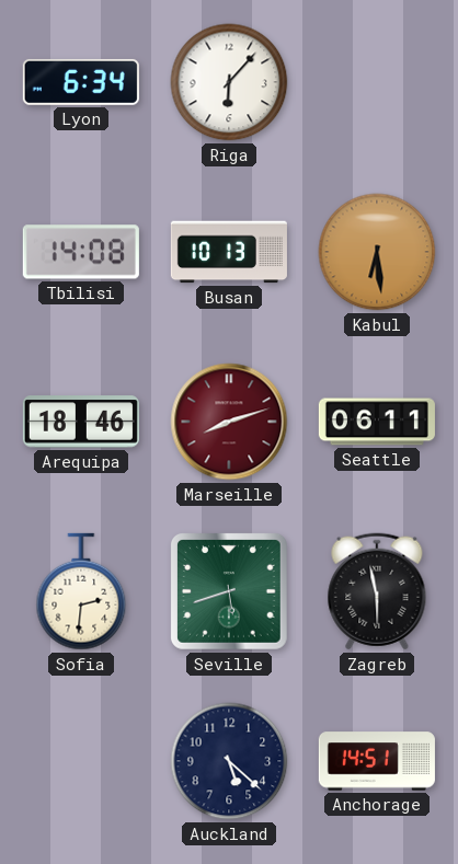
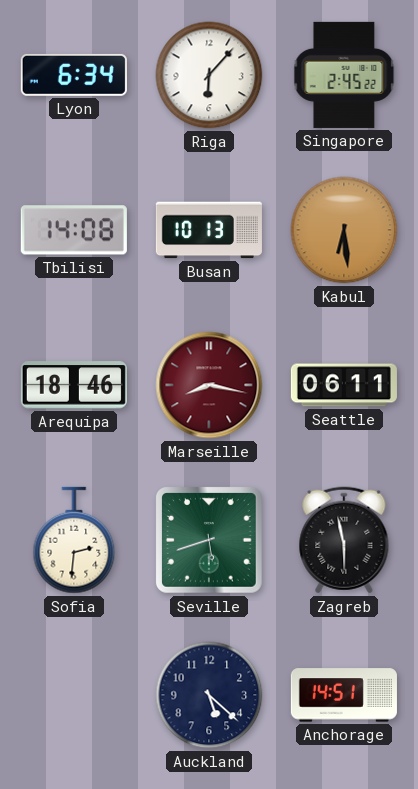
Singapore: none -> 2:45 (344, 75)
Marseille: 8:12 -> 8:17 (209, 385)
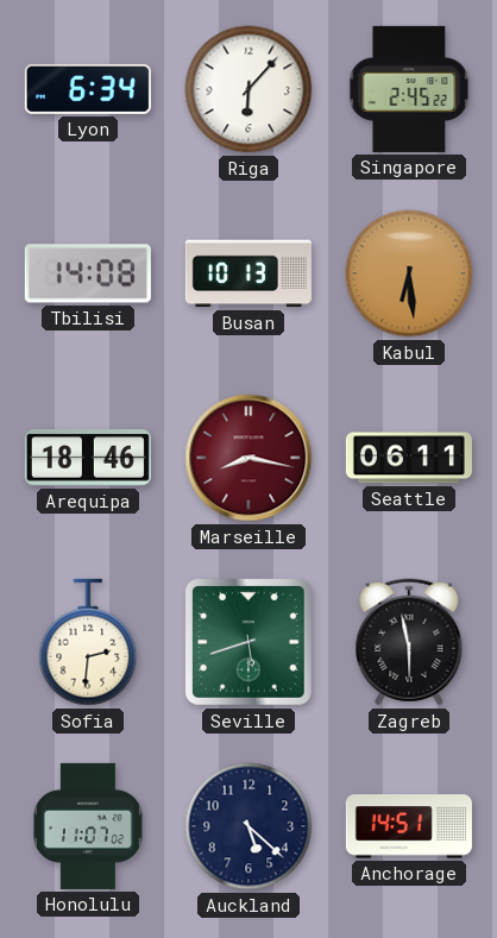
Honolulu: none -> 11:07 (88, 826)
